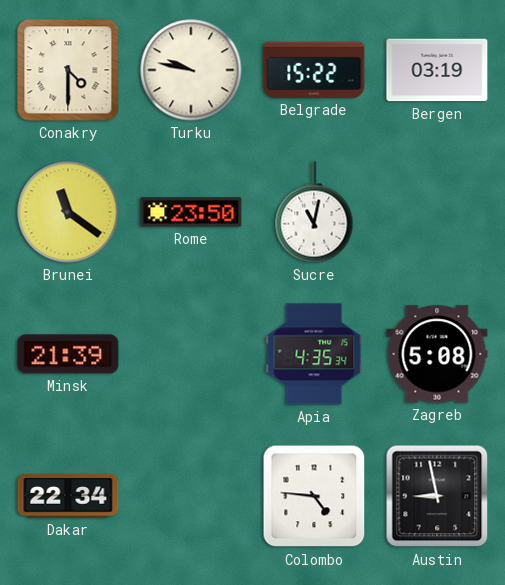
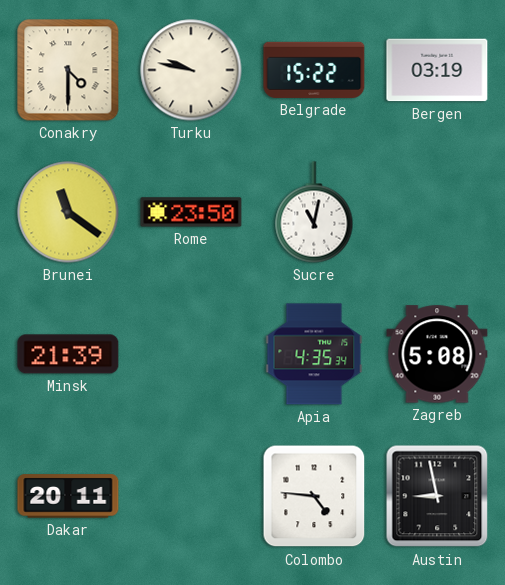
Dakar: 22:34 -> 20:11 (68, 496)
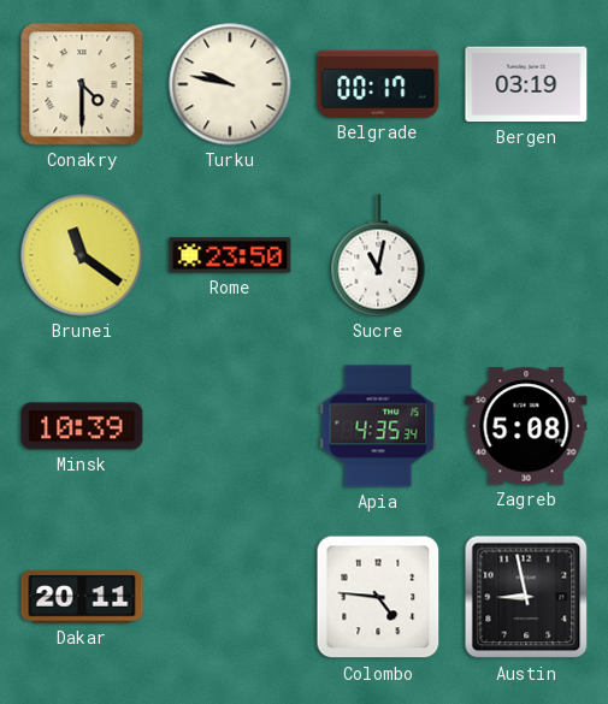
Belgrade: 15:22 -> 00:17 (378, 84)
Minsk: 21:39 -> 10:39 (82, 426)
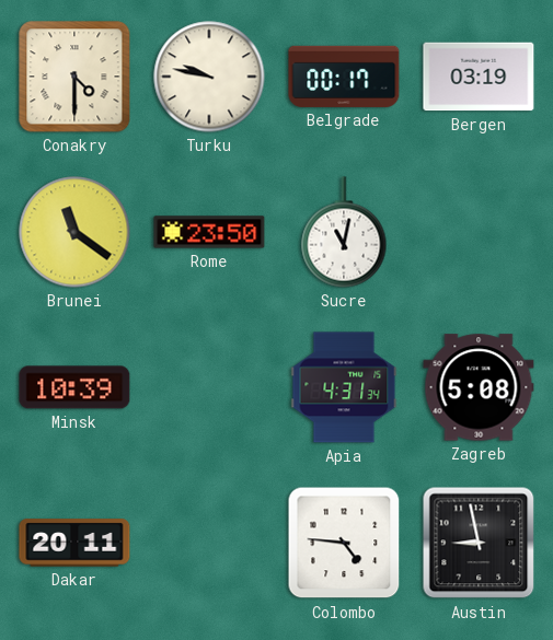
Apia: 4:35 -> 4:31 (344, 387)
